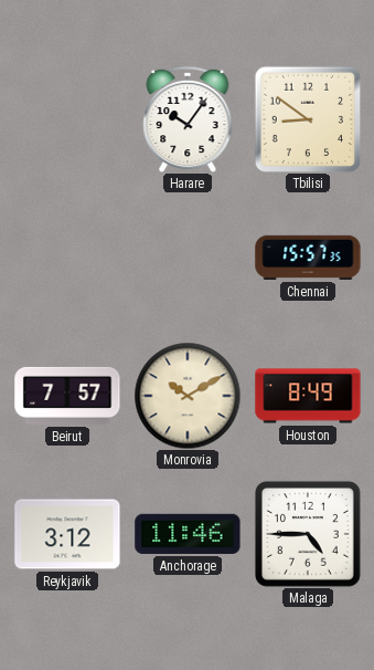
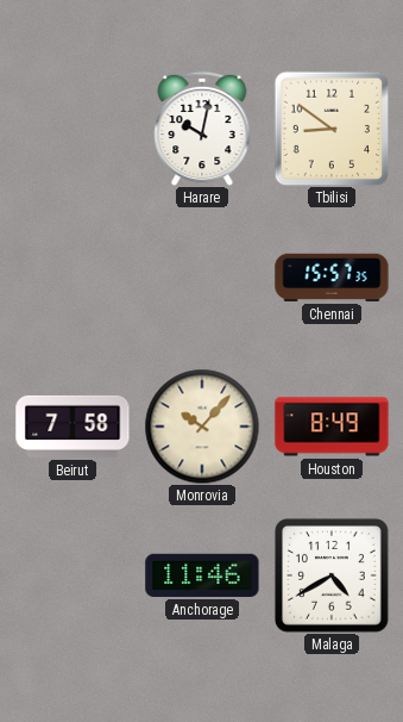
Harare: 10:06 -> 10:02 (202, 129)
Beirut: 7:57 -> 7:58 (73, 427)
Monrovia: 10:10 -> 10:07 (202, 427)
Reykjavik: 3:12 -> none (67, 534)
Malaga: 4:45 -> 4:40 (332, 575)
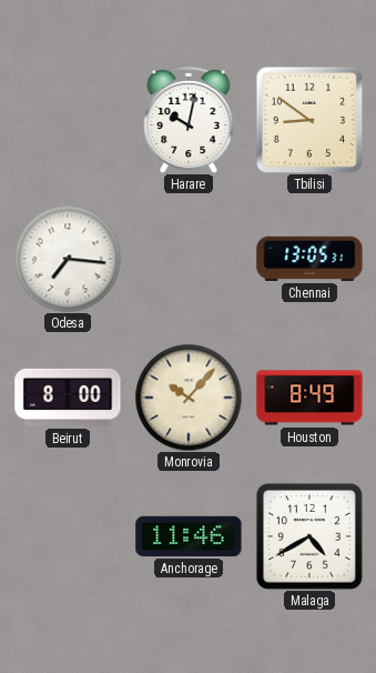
Odesa: none -> 7:16 (68, 259)
Chennai: 15:57 -> 13:05 (309, 259)
Beirut: 7:58 -> 8:00 (68, 398)
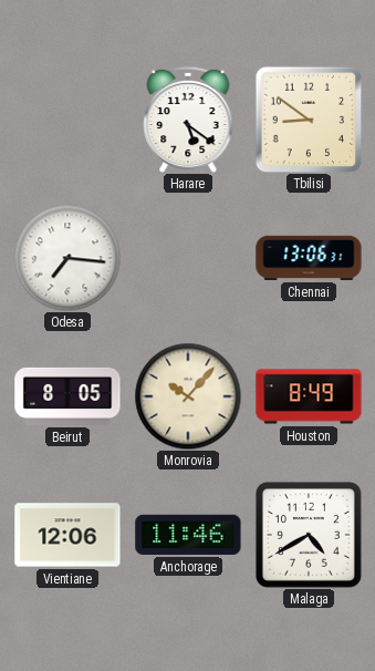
Harare: 10:02 -> 5:21 (188, 120)
Chennai: 13:05 -> 13:06 (309, 258)
Beirut: 8:00 -> 8:05 (67, 396)
Vientiane: none -> 12:06 (67, 535)
